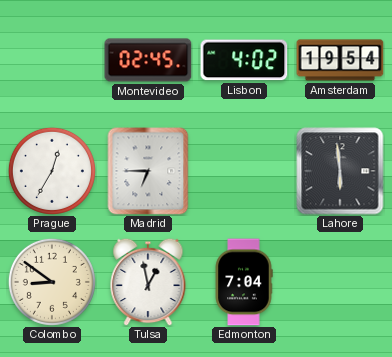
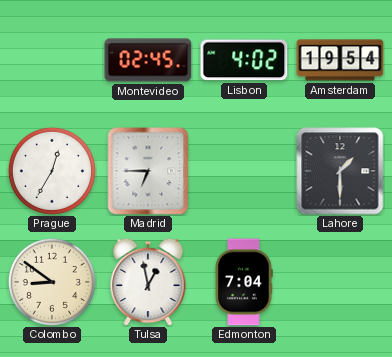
Lahore: 5:59 -> 1:30 (340, 171)
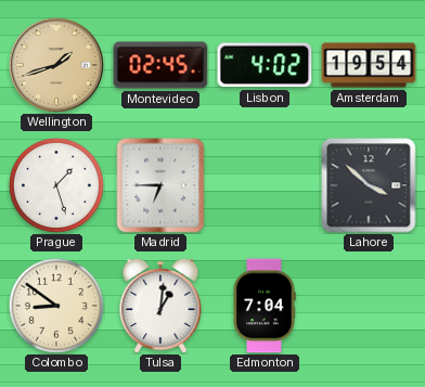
Wellington: none -> 1:42 (56, 65)
Prague: 12:35 -> 1:27 (56, 185)
Lahore: 1:30 -> 3:52 (369, 185)
Tulsa: 12:58 -> 1:01 (160, 306)
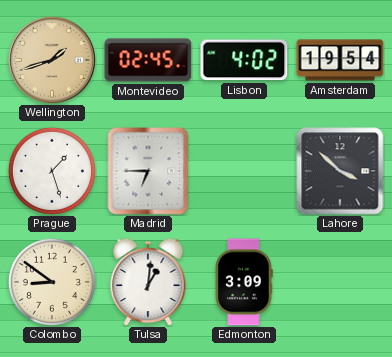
Edmonton: 7:04 -> 3:09 (244, 282)
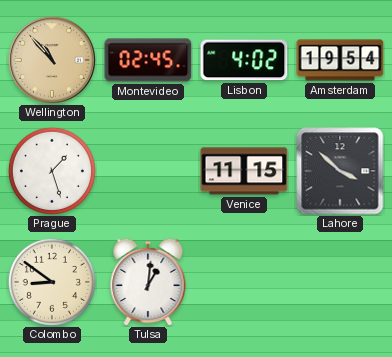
Wellington: 1:42 -> 10:53 (52, 60)
Madrid: 6:45 -> none (148, 171)
Venice: none -> 11:15 (244, 171)
Edmonton: 3:09 -> none (244, 282)
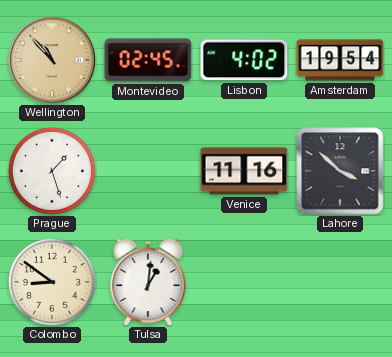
Venice: 11:15 -> 11:16 (244, 171)
